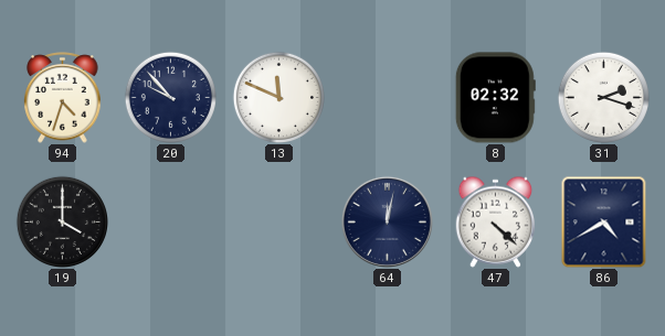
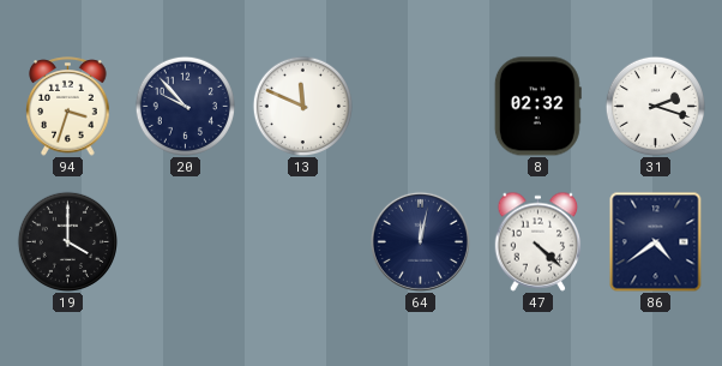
94: 4:33 -> 3:33 (68, 107)
86: 4:40 -> 4:39 (656, 241)
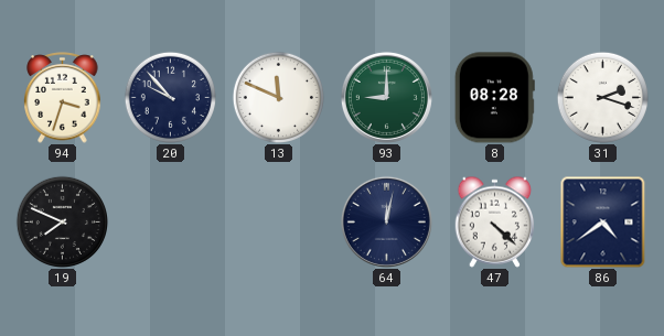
93: none -> 9:00 (386, 97)
8: 02:32 -> 08:28 (494, 98)
19: 4:00 -> 7:49 (62, 221)
